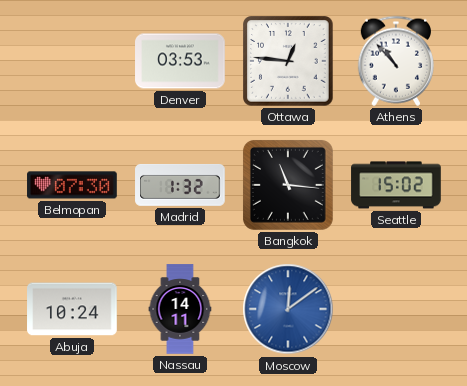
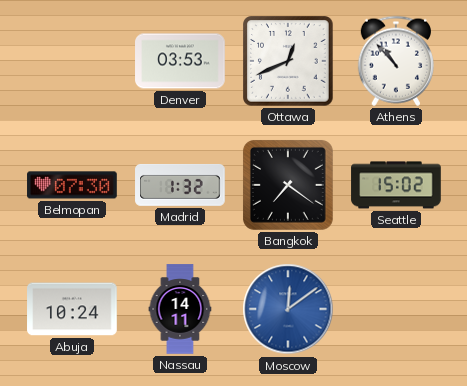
Ottawa: 12:46 -> 12:41 (288, 61)
Bangkok: 11:16 -> 7:21 (288, 185)
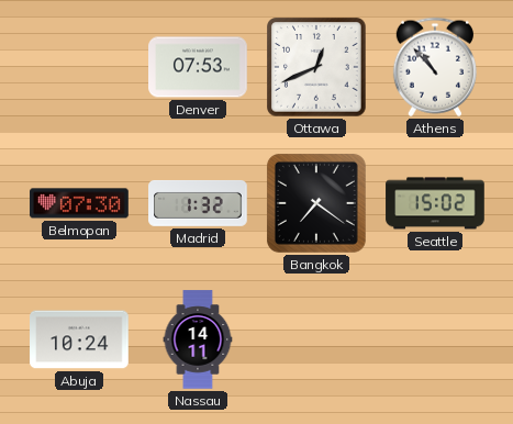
Denver: 03:53 -> 07:53 (198, 67)
Moscow: 12:09 -> none (288, 309)
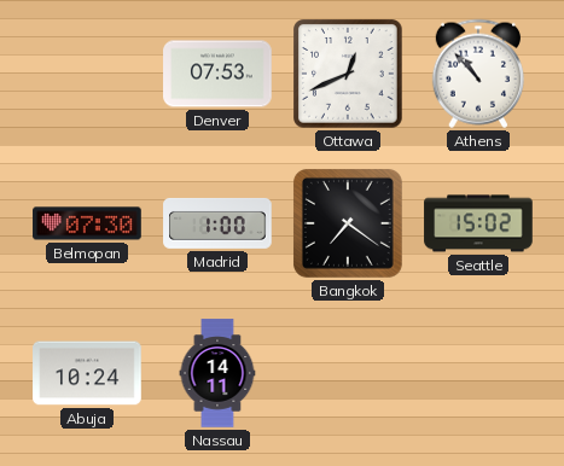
Madrid: 1:32 -> 1:00 (217, 223)
